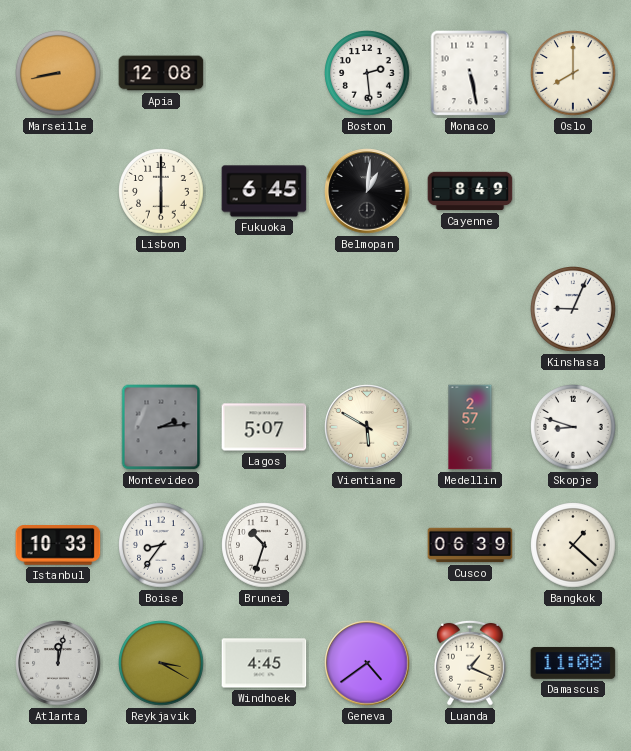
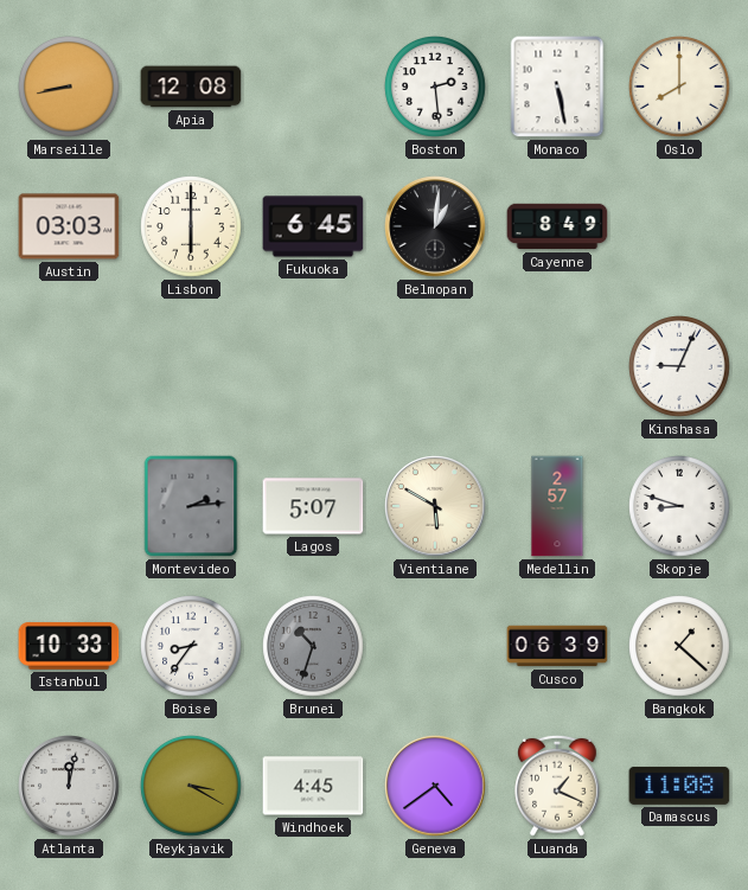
Austin: none -> 03:03 (69, 226)
Brunei dial: white -> grey (313, 646)
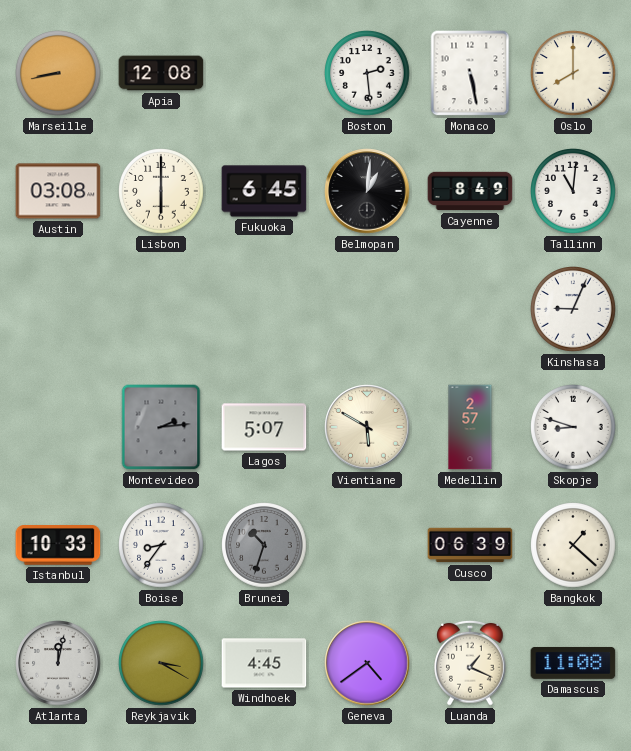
Austin: 03:03 -> 03:08 (58, 191)
Tallinn: none -> 11:01 (573, 191)
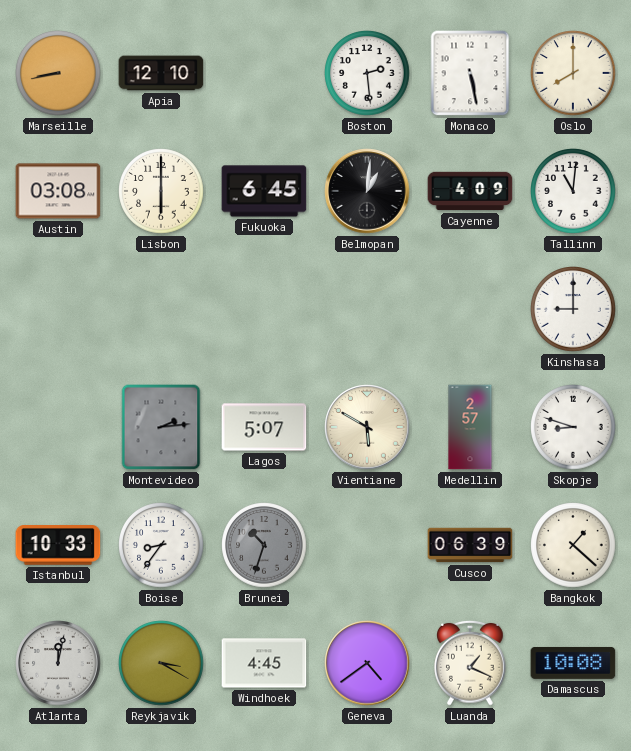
Apia: 12:08 -> 12:10 (161, 73)
Cayenne: 8:49 -> 4:09 (470, 191)
Kinshasa: 9:04 -> 9:00 (573, 309)
Damascus: 11:08 -> 10:08 (573, 663)
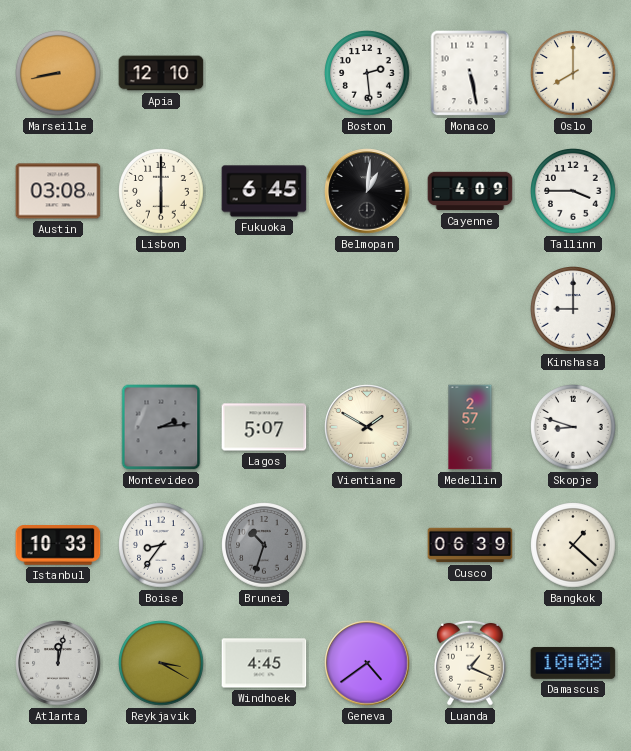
Tallinn: 11:01 -> 3:45 (573, 191)
Vientiane: 5:50 -> 1:50 (367, 427)
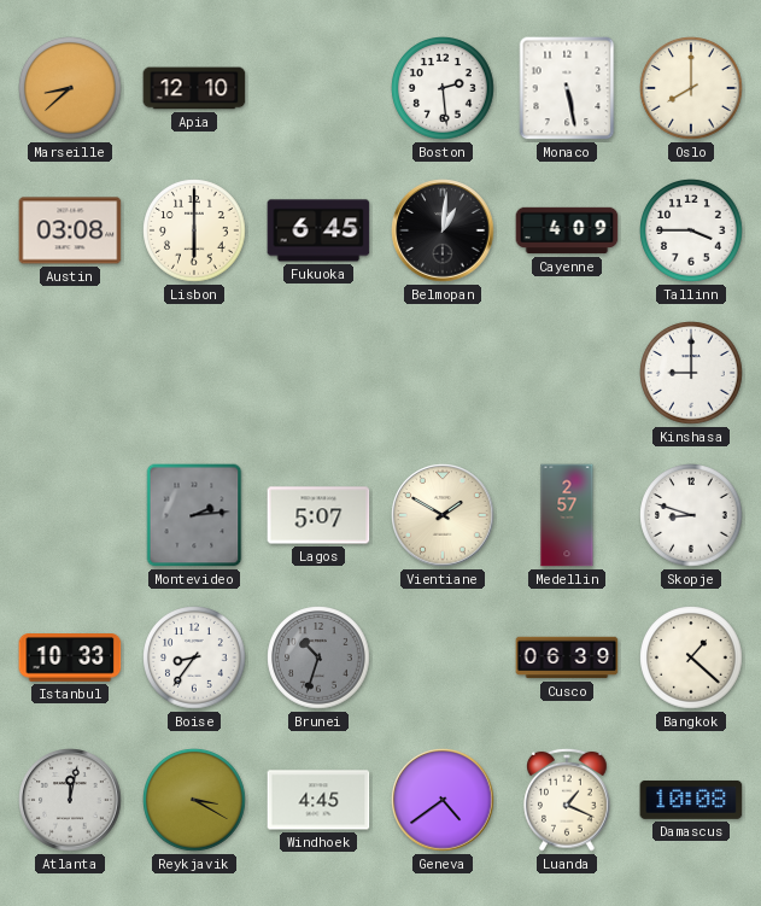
Marseille: 8:43 -> 8:38 (70, 88)
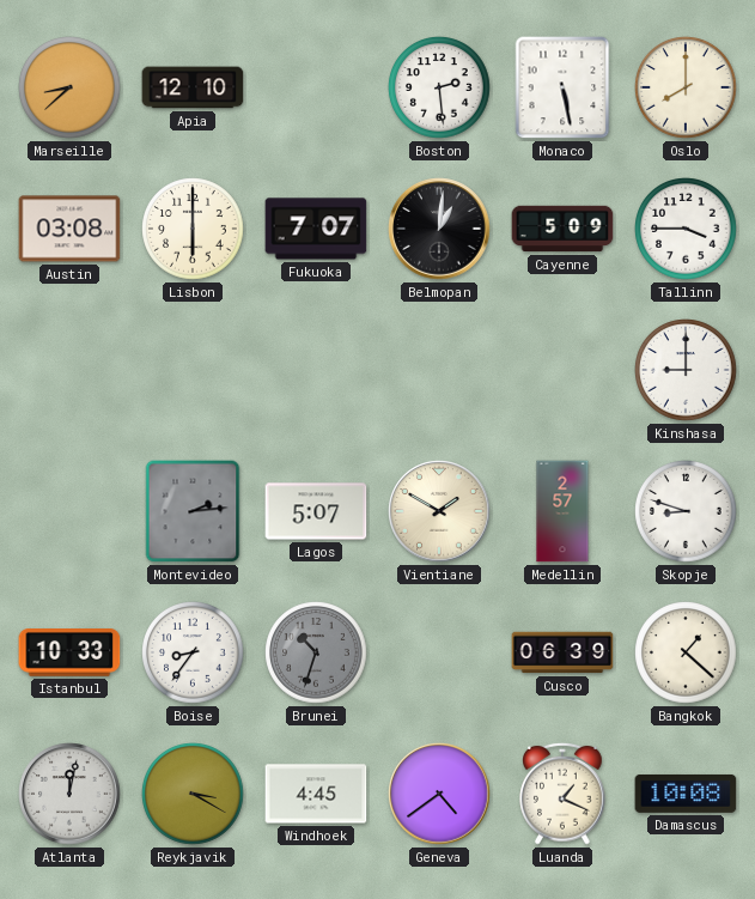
Fukuoka: 6:45 -> 7:07 (316, 229)
Cayenne: 4:09 -> 5:09 (562, 229)
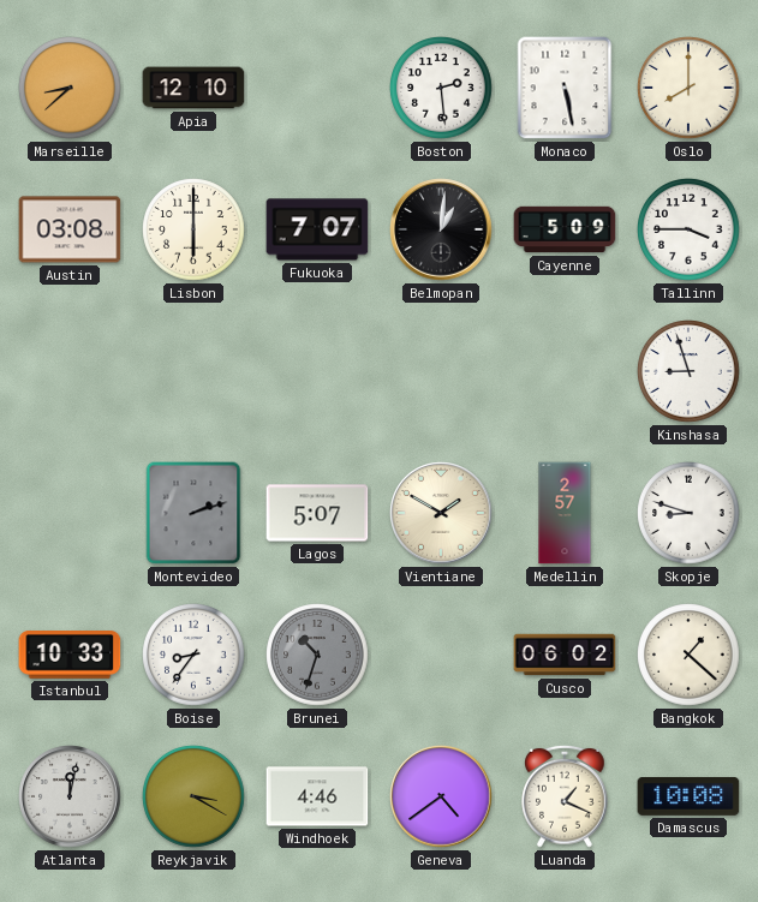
Kinshasa: 9:00 -> 8:57 (688, 371)
Montevideo: 2:14 -> 2:12 (193, 513)
Cusco: 06:39 -> 06:02 (565, 655)
Windhoek: 4:45 -> 4:46 (317, 796)
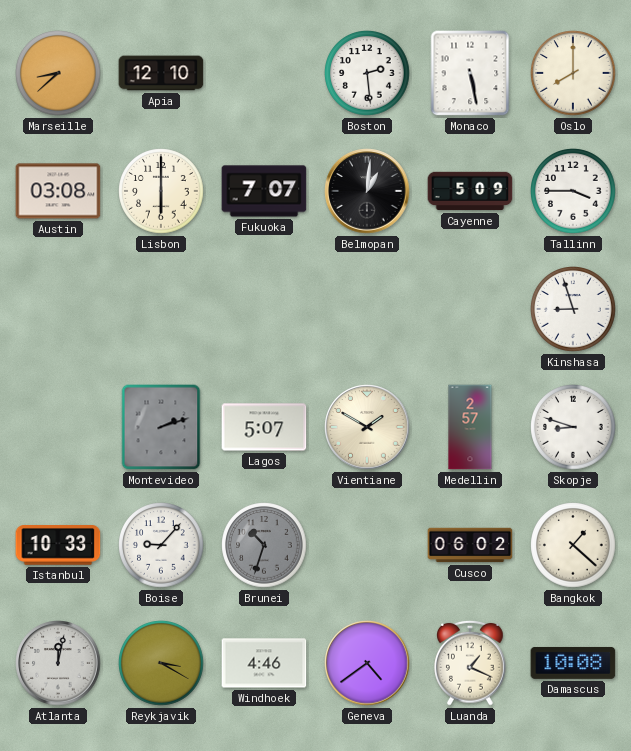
Boise: 8:36 -> 9:07 (161, 545)
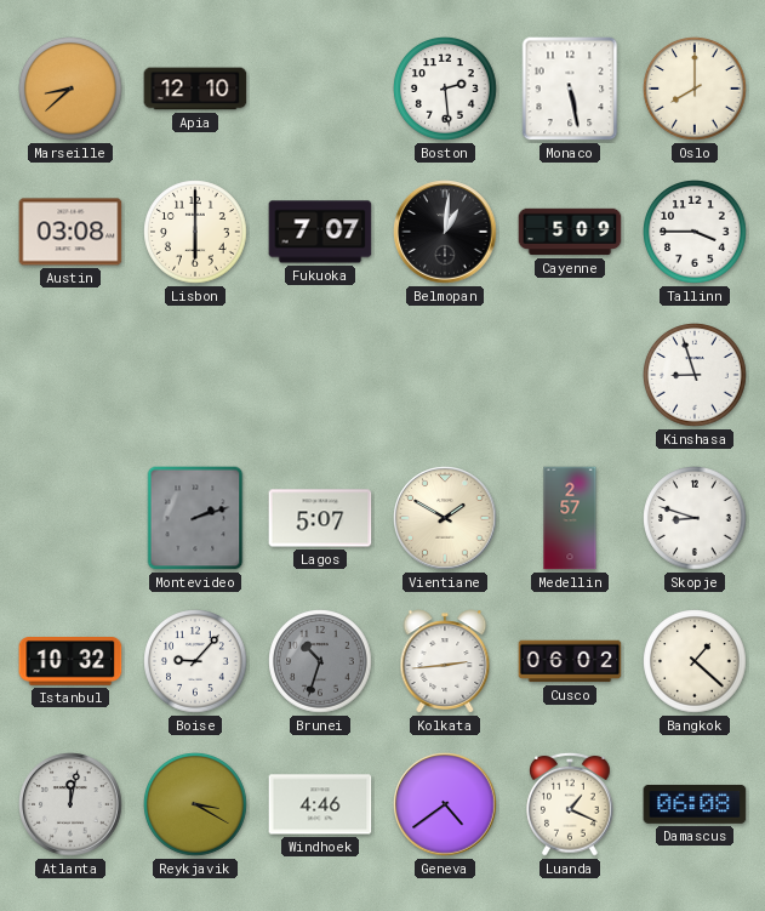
Istanbul: 10:33 -> 10:32 (70, 662)
Kolkata: none -> 2:44 (445, 661)
Damascus: 10:08 -> 06:08 (695, 804)
